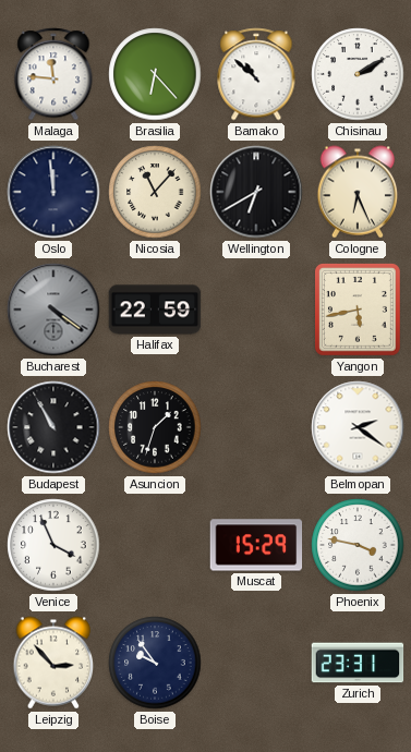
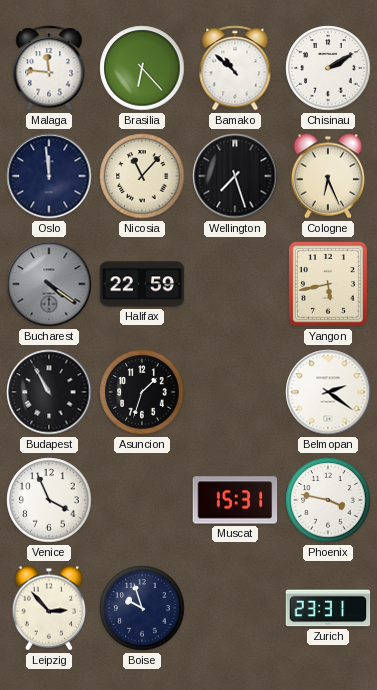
Wellington: 6:40 -> 7:27 (235, 176)
Muscat: 15:29 -> 15:31 (235, 500)
Boise: 9:54 -> 9:57 (142, 608)
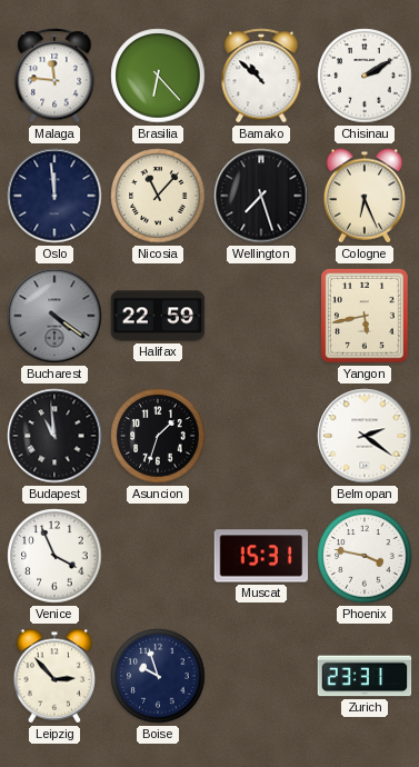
Budapest: 10:55 -> 10:59 (54, 436)
